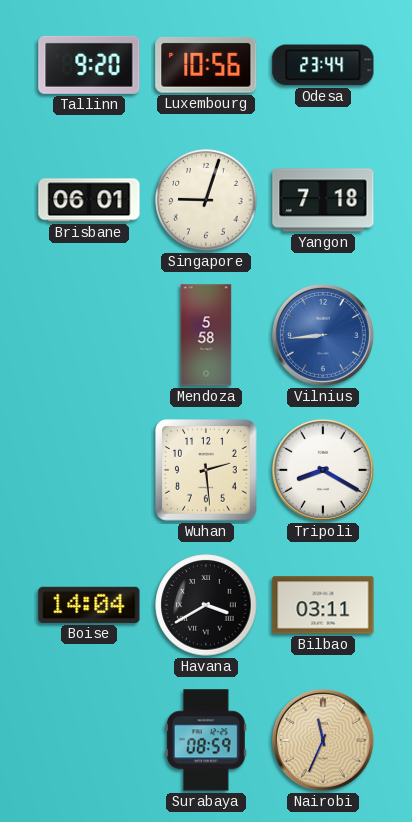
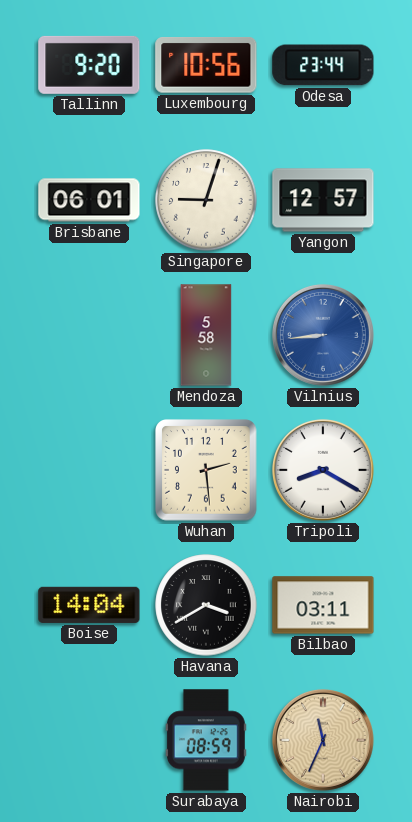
Yangon: 7:18 -> 12:57 (323, 200)
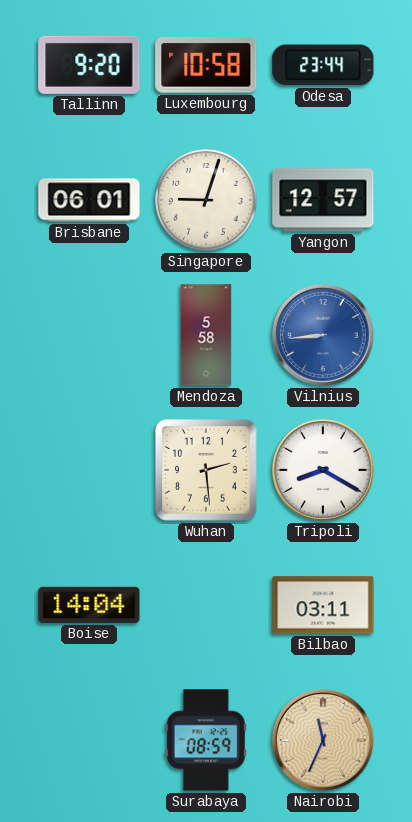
Luxembourg: 10:56 -> 10:58 (206, 66)
Havana: 3:40 -> none (206, 605)
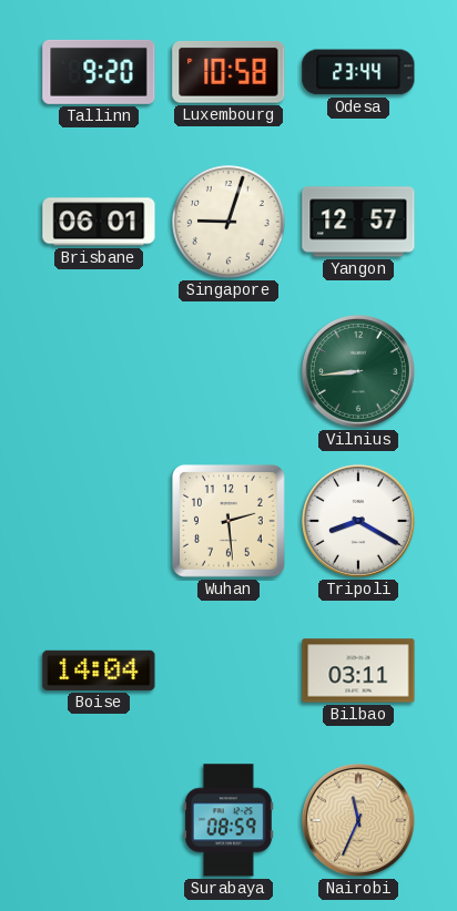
Mendoza: 5:58 -> none (206, 335)
Vilnius dial: blue -> green (358, 371)
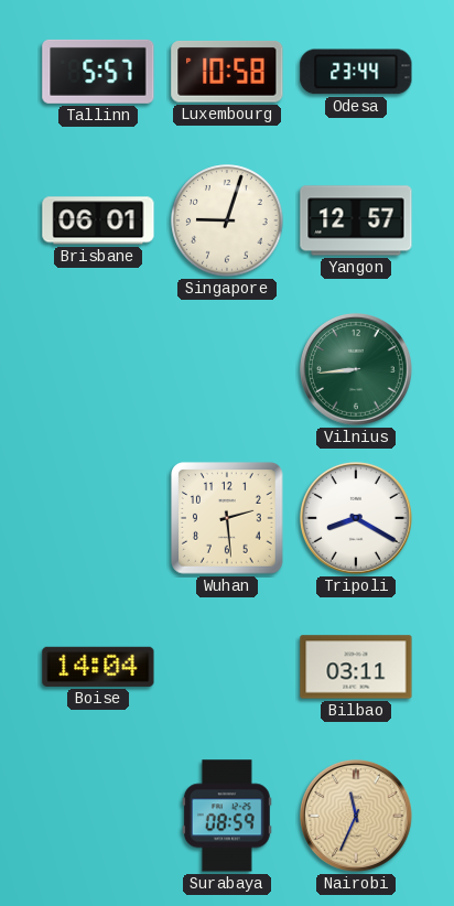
Tallinn: 9:20 -> 5:57 (98, 72)
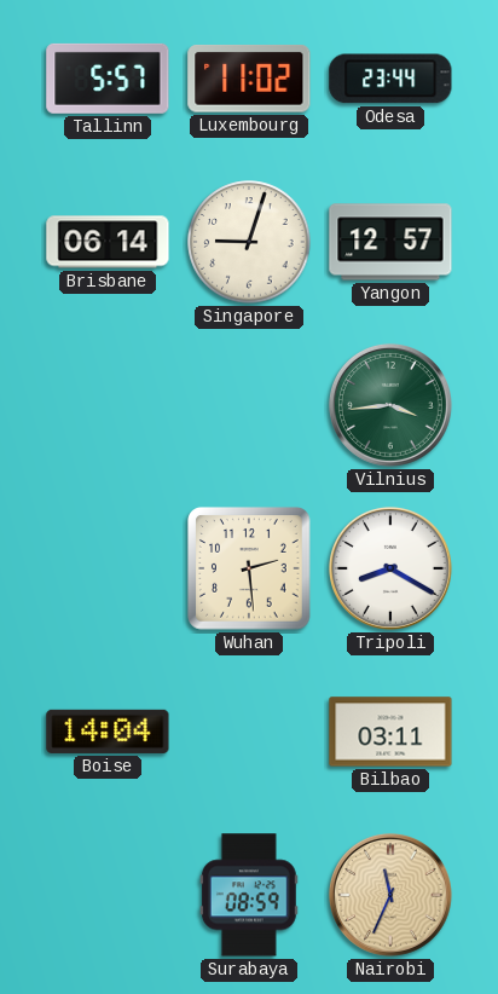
Luxembourg: 10:58 -> 11:02 (249, 80)
Brisbane: 06:01 -> 06:14 (108, 242)
Vilnius: 8:44 -> 3:44 (390, 405)
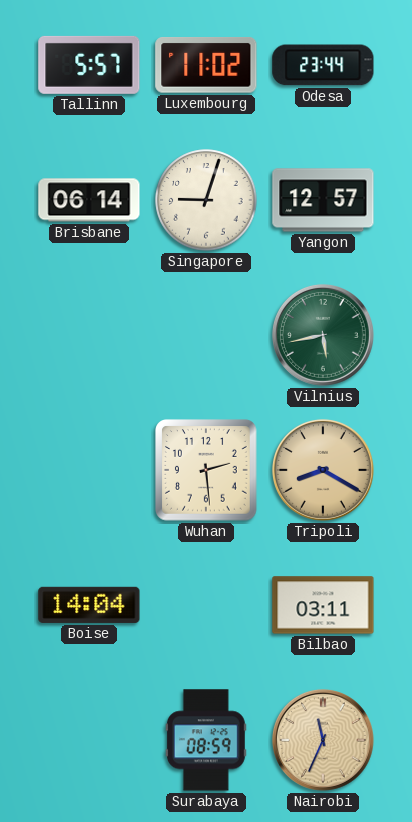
Vilnius: 3:44 -> 5:43 (323, 335)
Tripoli dial: white -> champagne (323, 470)
